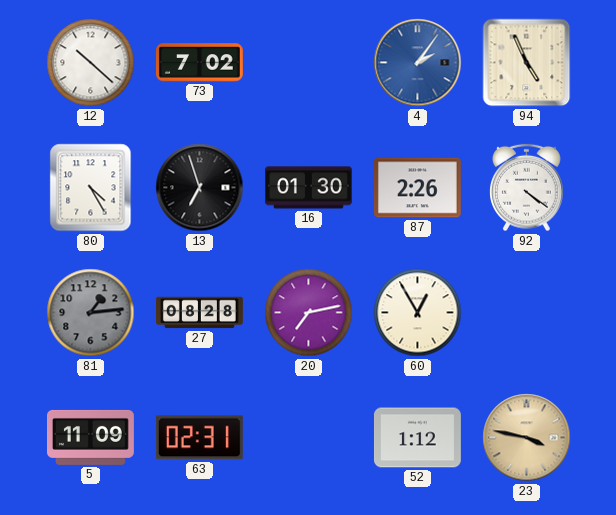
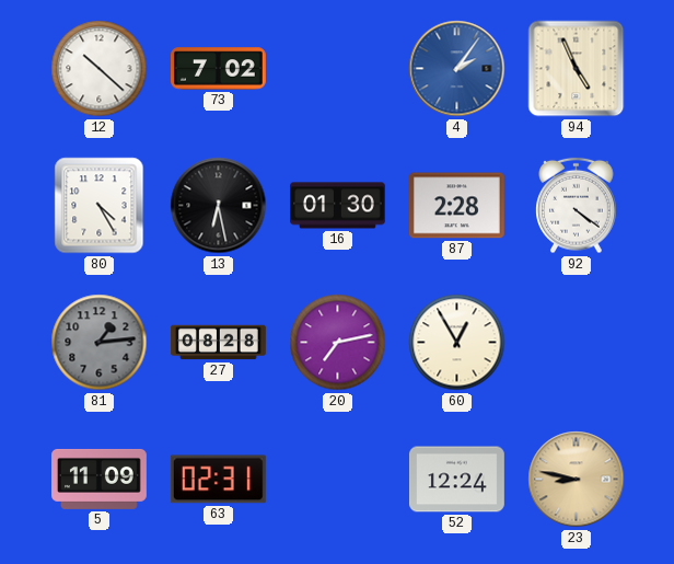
13: 6:57 -> 6:28 (219, 206)
87: 2:26 -> 2:28 (456, 206)
52: 1:12 -> 12:24 (456, 480)
23: 3:47 -> 8:47 (577, 480)
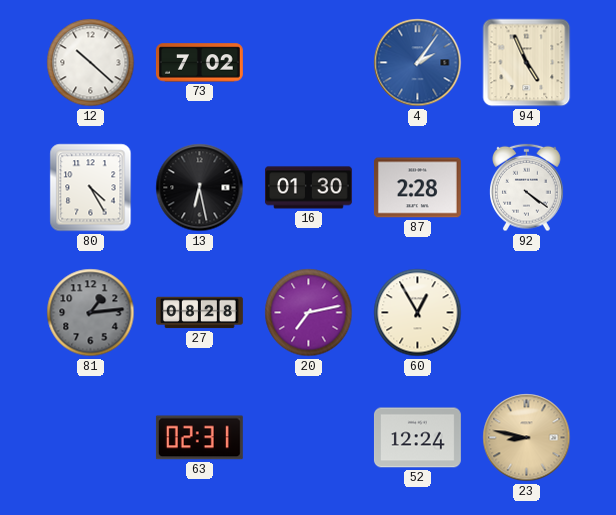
5: 11:09 -> none (100, 479)
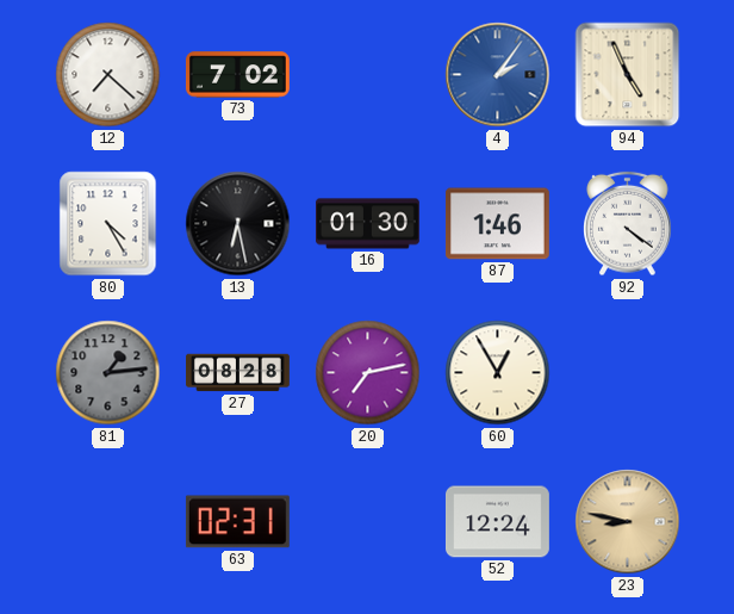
12: 10:22 -> 7:22 (108, 75)
87: 2:28 -> 1:46 (497, 224)
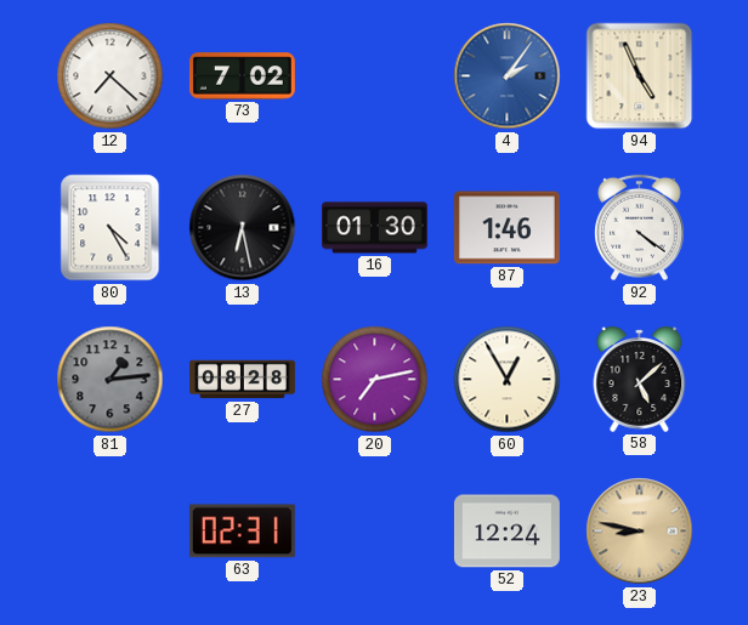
58: none -> 5:08 (640, 379)
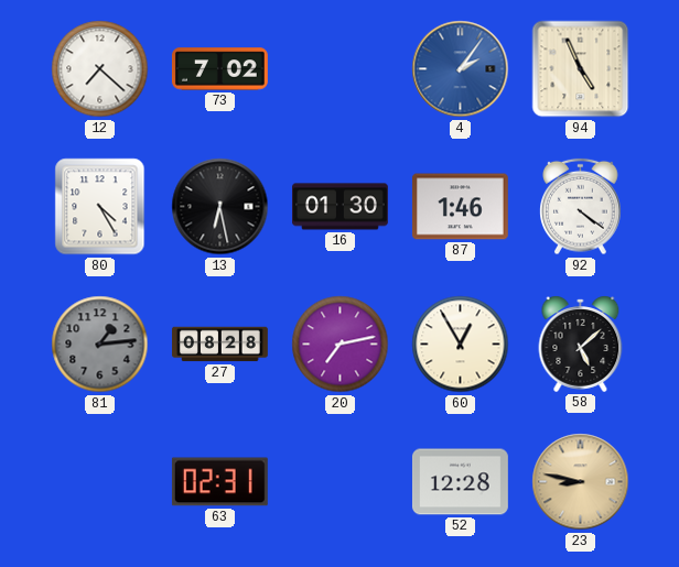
52: 12:24 -> 12:28 (460, 482)
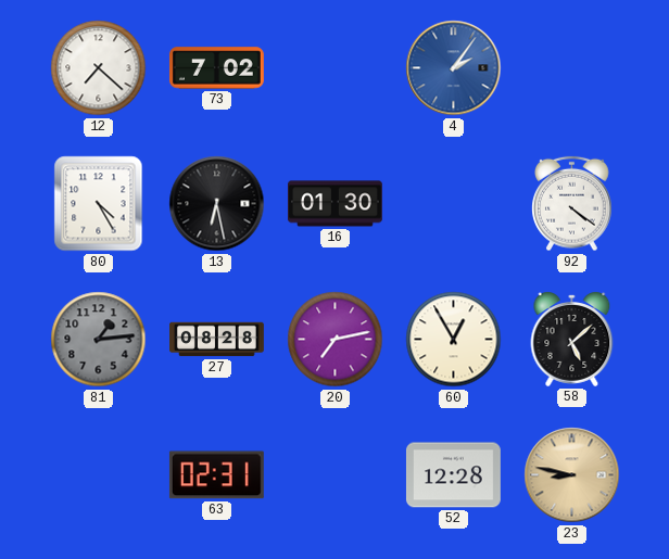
94: 4:56 -> none (581, 69)
87: 1:46 -> none (460, 207)
